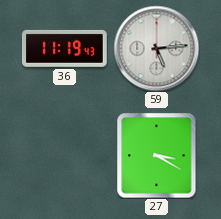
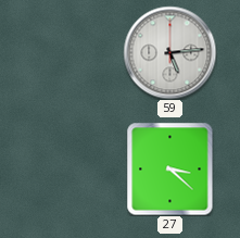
36: 11:19 -> none (64, 48)
27: 3:20 -> 3:22 (170, 168)
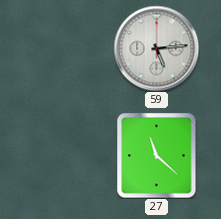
27: 3:22 -> 11:22 (157, 155)
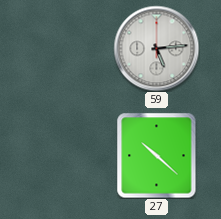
27: 11:22 -> 10:22 (157, 155)
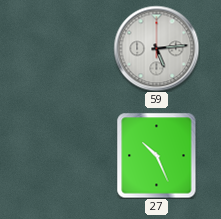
27: 10:22 -> 10:26 (157, 155)
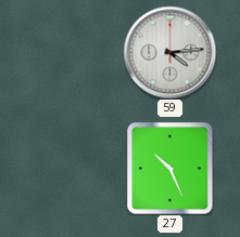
59: 5:14 -> 4:14 (169, 52)
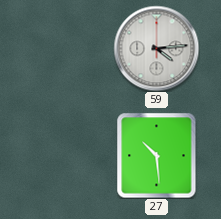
27: 10:26 -> 10:29 (157, 155)
